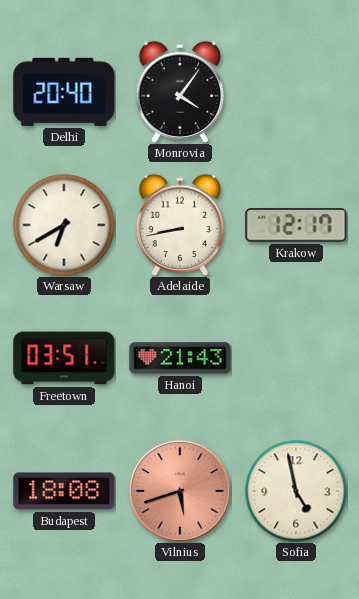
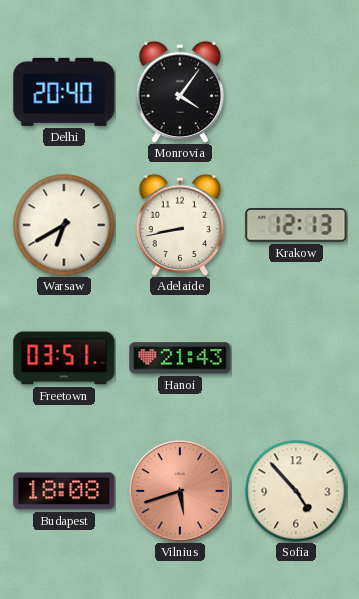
Krakow: 12:17 -> 12:13 (296, 225)
Sofia: 4:58 -> 4:53 (296, 491)
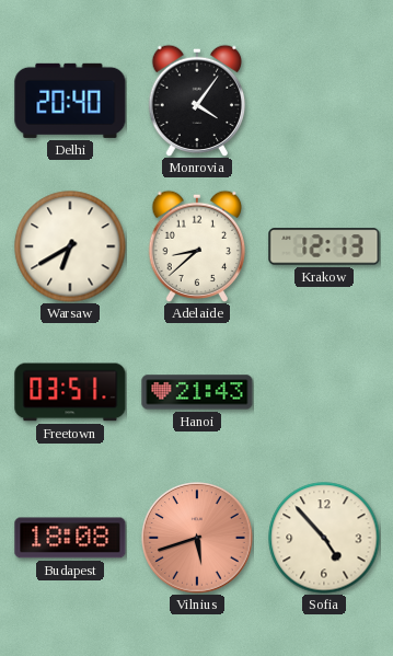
Adelaide: 8:43 -> 8:38 (197, 246)
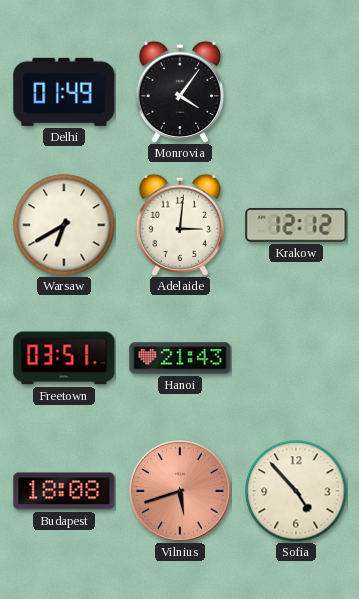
Delhi: 20:40 -> 01:49 (64, 92)
Adelaide: 8:38 -> 3:01 (180, 225)
Krakow: 12:13 -> 12:12 (296, 225)
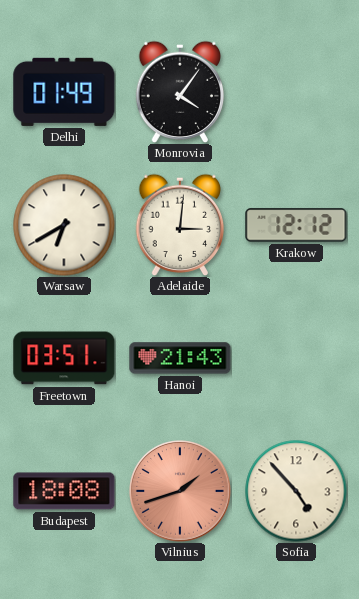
Vilnius: 5:42 -> 1:42 (180, 491)
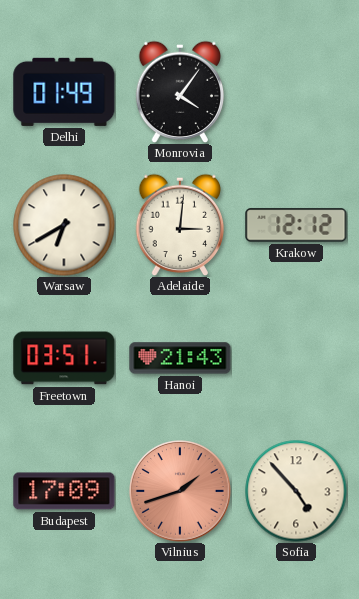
Budapest: 18:08 -> 17:09 (64, 491)
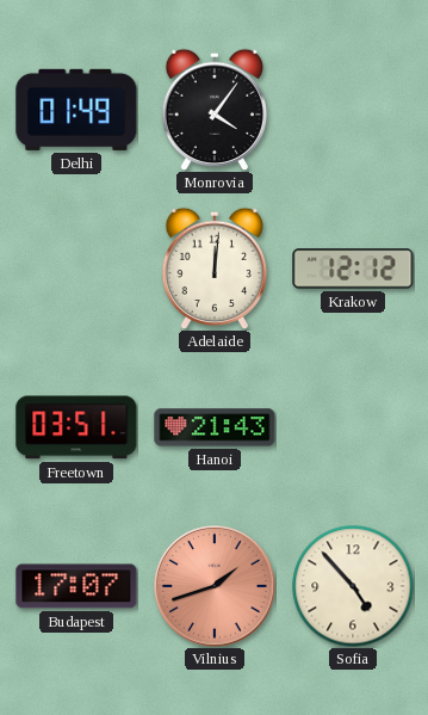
Warsaw: 6:40 -> none (64, 225)
Adelaide: 3:01 -> 12:01 (215, 269)
Budapest: 17:09 -> 17:07 (76, 586)
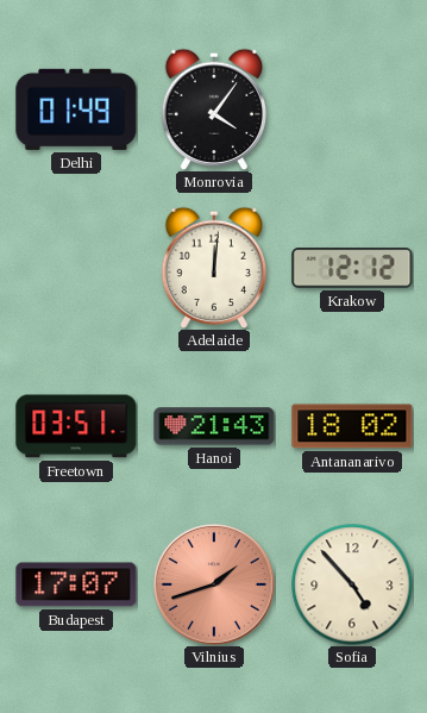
Antananarivo: none -> 18:02 (352, 426)
